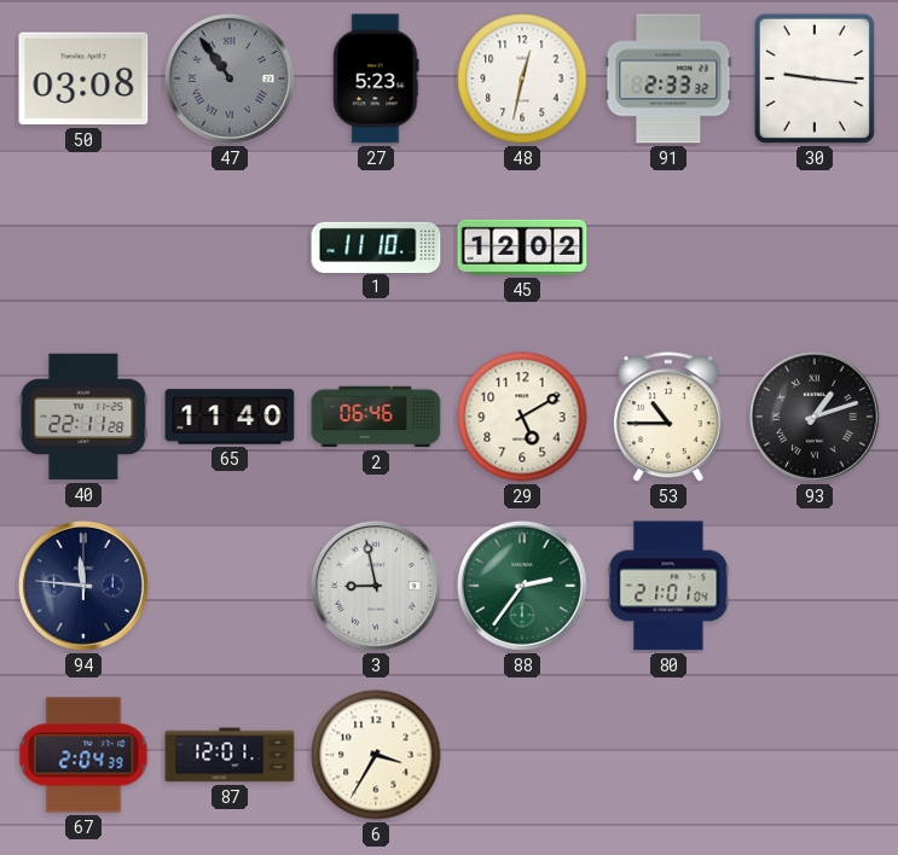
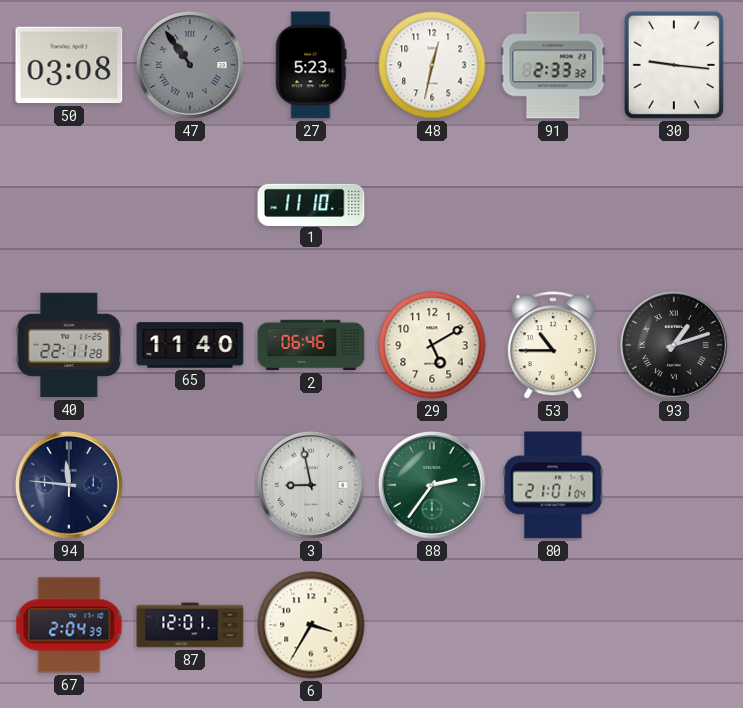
45: 12:02 -> none (522, 248)
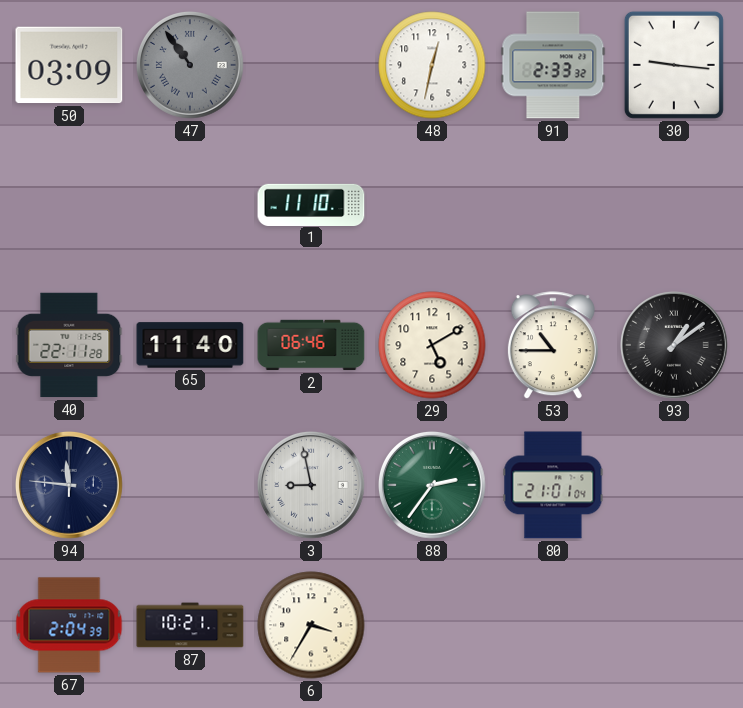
50: 03:08 -> 03:09 (69, 65)
27: 5:23 -> none (311, 65)
93: 1:12 -> 1:09 (675, 346)
87: 12:01 -> 10:21 (190, 625)
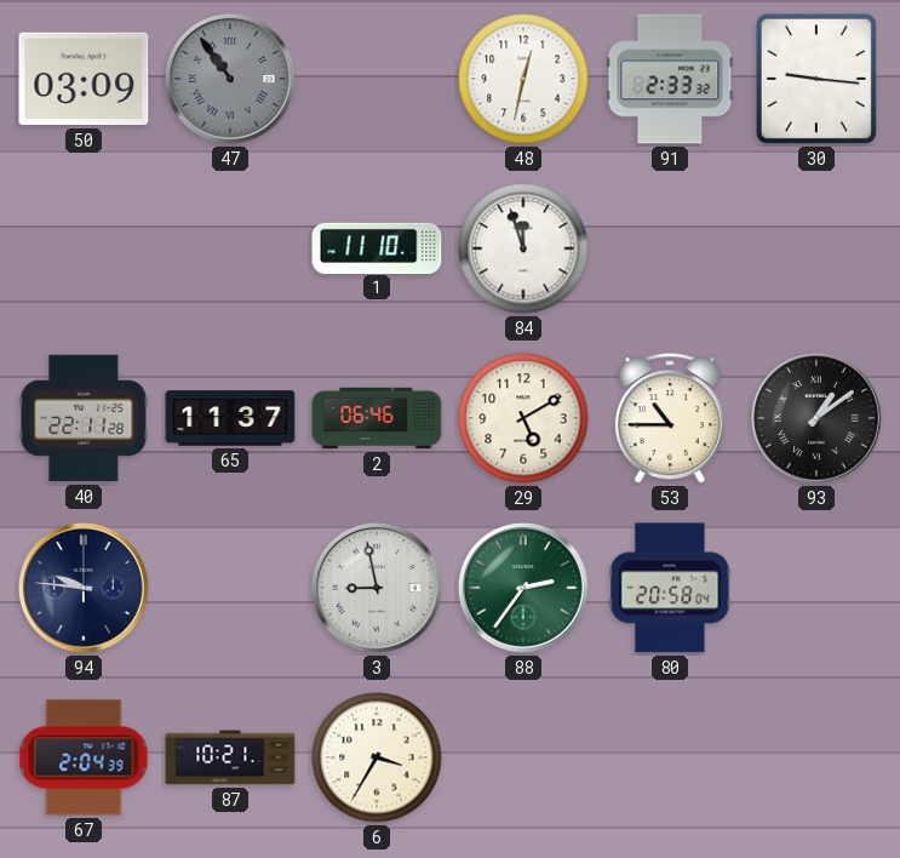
84: none -> 11:57 (523, 248)
65: 11:40 -> 11:37 (230, 418)
94: 11:46 -> 9:46 (85, 589)
80: 21:01 -> 20:58 (670, 588)
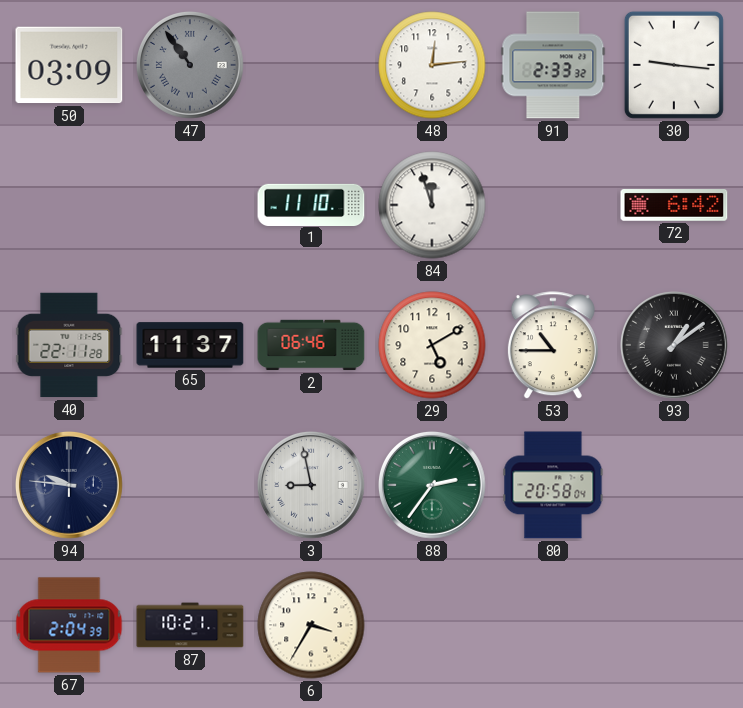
48: 12:32 -> 12:14 (432, 65)
72: none -> 6:42 (674, 206)
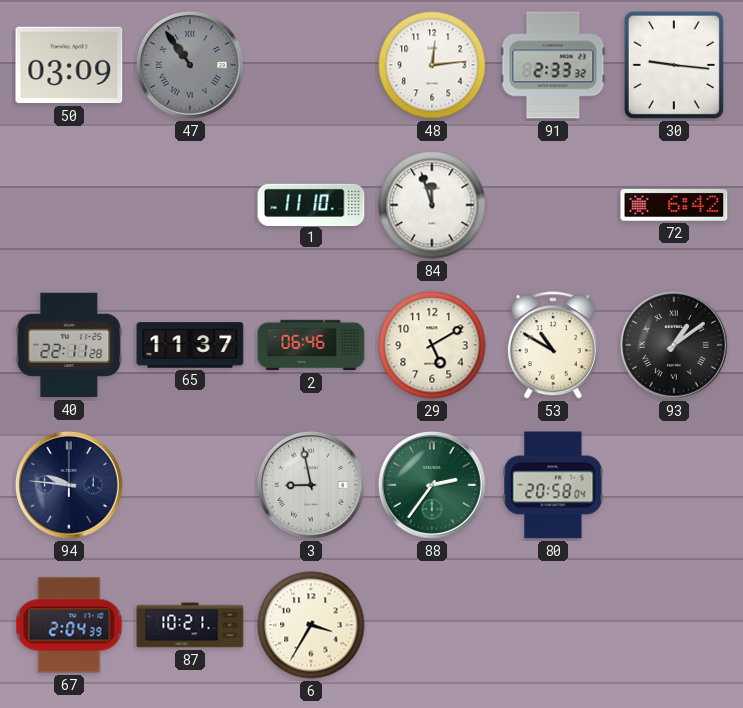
53: 10:45 -> 10:50 (553, 346)
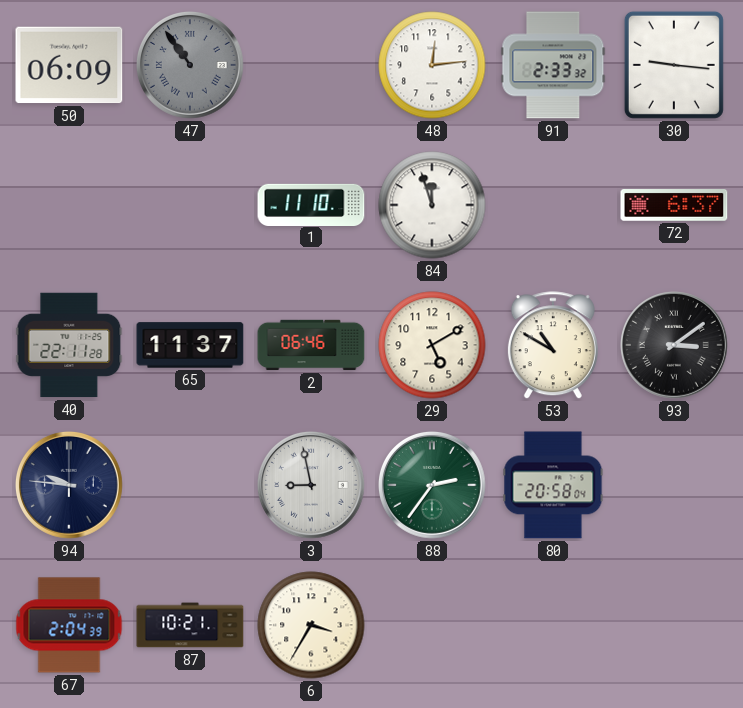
50: 03:09 -> 06:09 (69, 65)
72: 6:42 -> 6:37 (674, 206)
93: 1:09 -> 3:09 (675, 346)
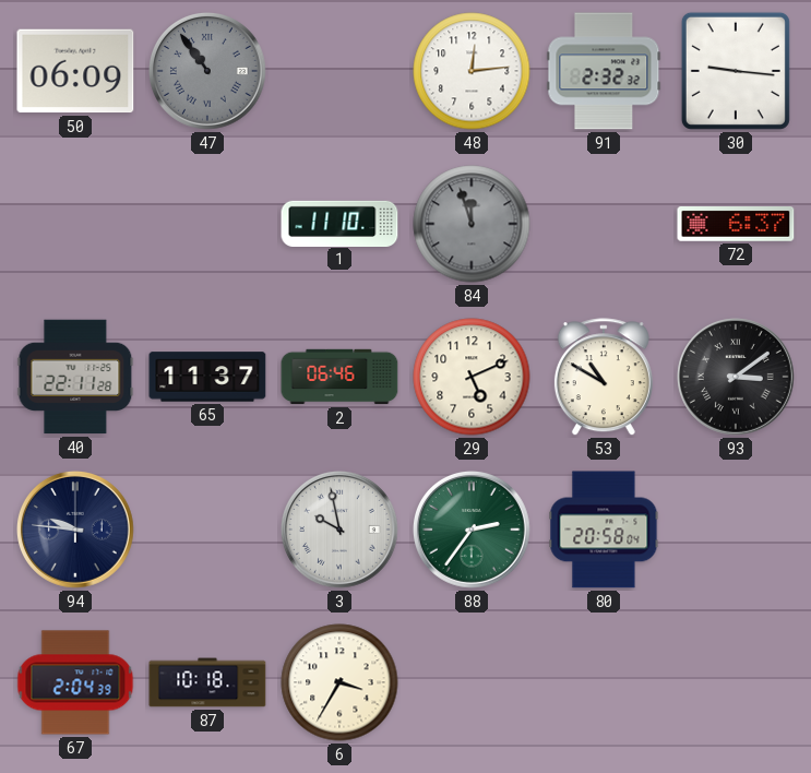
91: 2:33 -> 2:32 (604, 71)
84 dial: white -> grey (472, 224)
29: 5:10 -> 5:11 (472, 377)
3: 8:58 -> 9:58 (341, 531)
87: 10:21 -> 10:18 (207, 682)
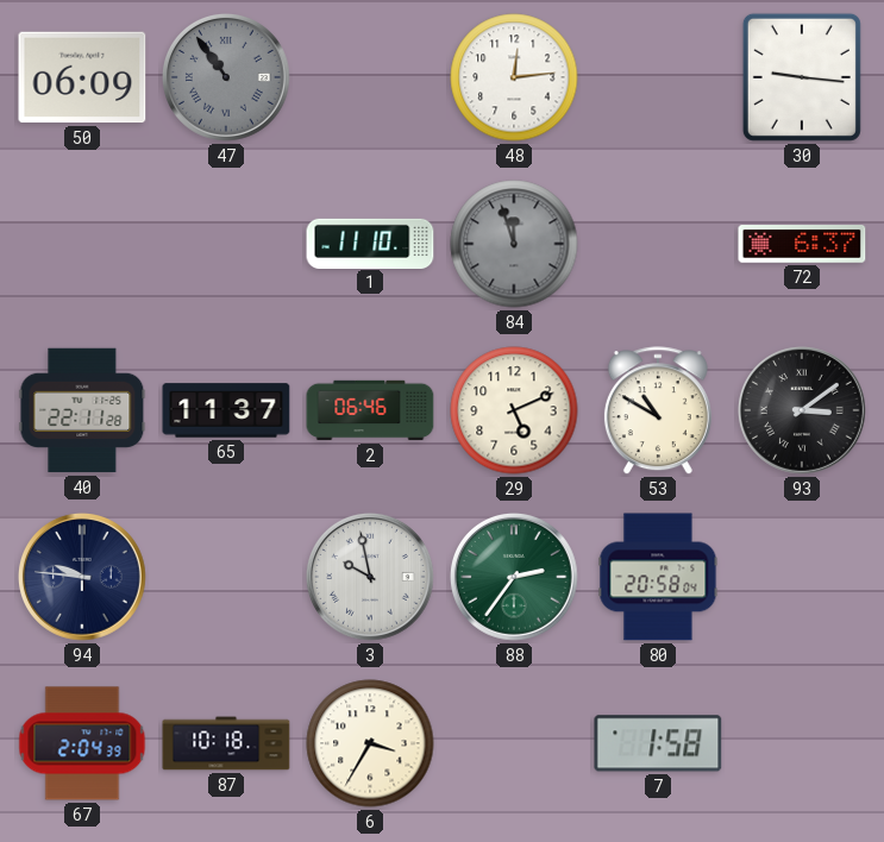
91: 2:32 -> none (604, 71)
7: none -> 1:58 (658, 743)
